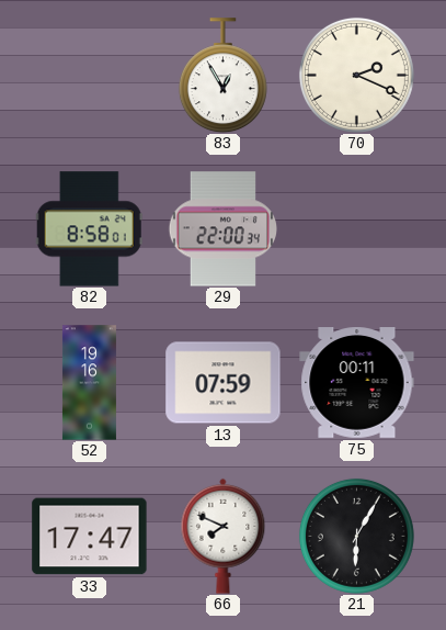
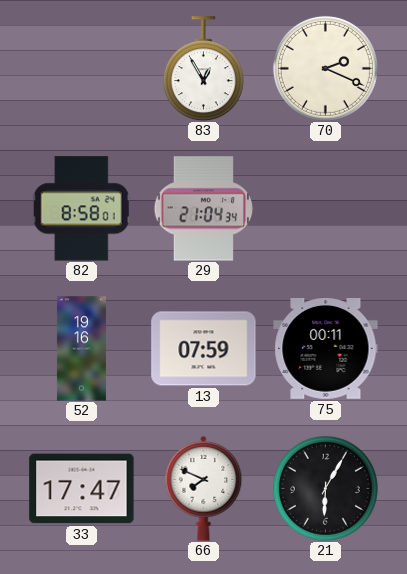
29: 22:00 -> 21:04 (203, 209)
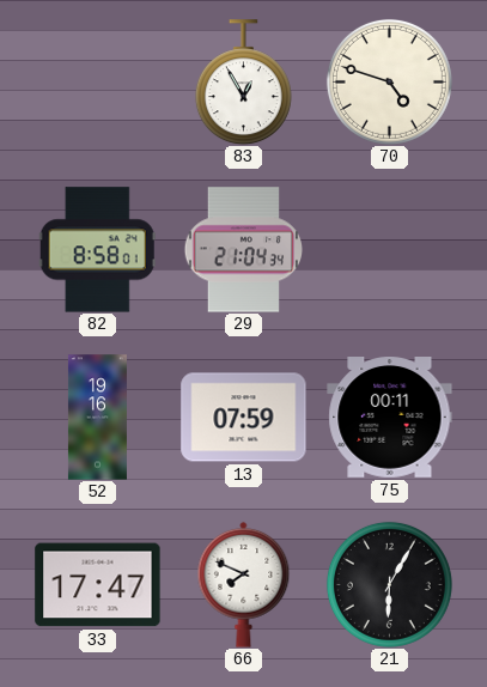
70: 2:19 -> 4:48 (389, 81)
